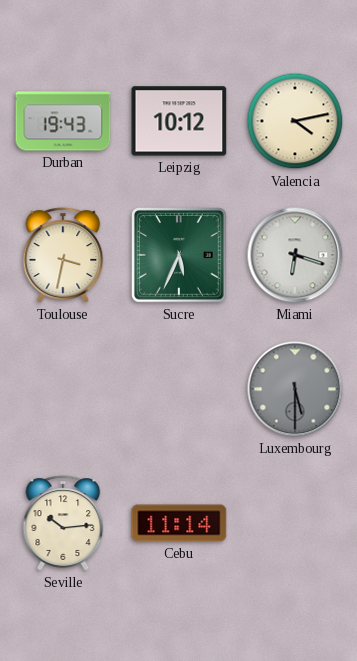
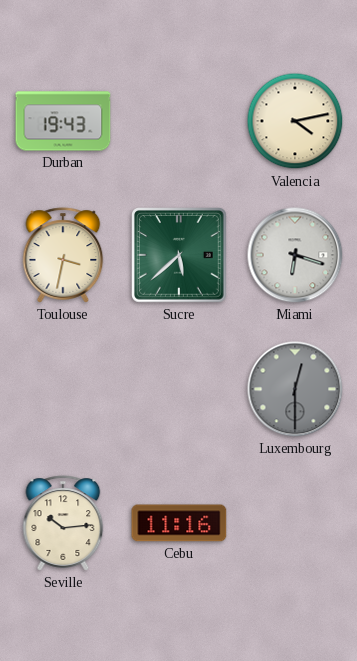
Leipzig: 10:12 -> none (179, 121)
Sucre: 5:34 -> 5:38 (180, 256)
Luxembourg: 5:30 -> 12:30 (295, 389)
Cebu: 11:14 -> 11:16 (179, 523)
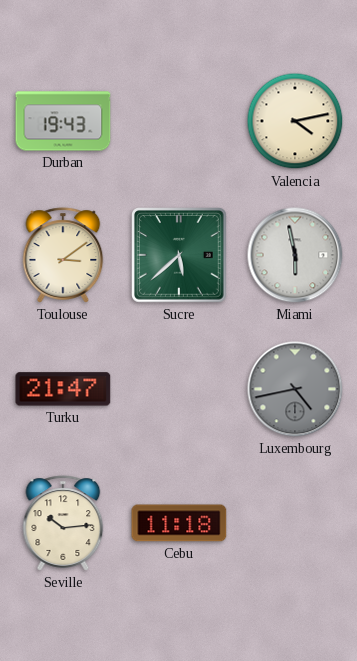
Toulouse: 3:32 -> 3:09 (63, 255)
Miami: 6:18 -> 5:58 (295, 255)
Turku: none -> 21:47 (63, 389)
Luxembourg: 12:30 -> 4:43 (295, 389)
Cebu: 11:16 -> 11:18 (179, 523)
